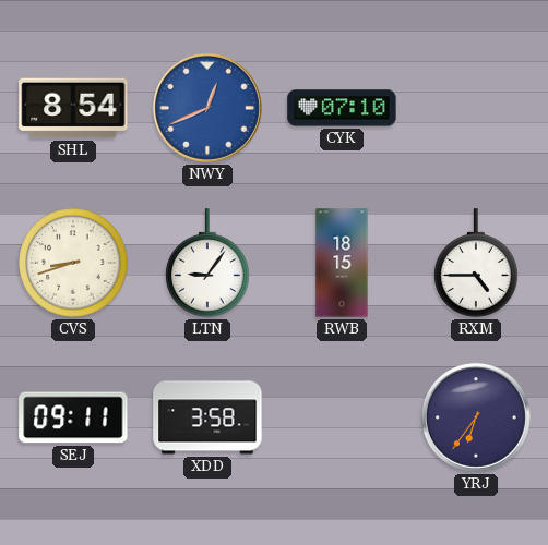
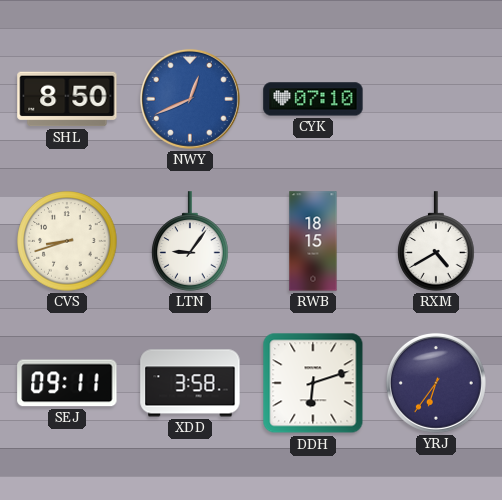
SHL: 8:54 -> 8:50 (67, 99)
RXM: 4:45 -> 4:40 (436, 241)
DDH: none -> 6:12 (313, 383)
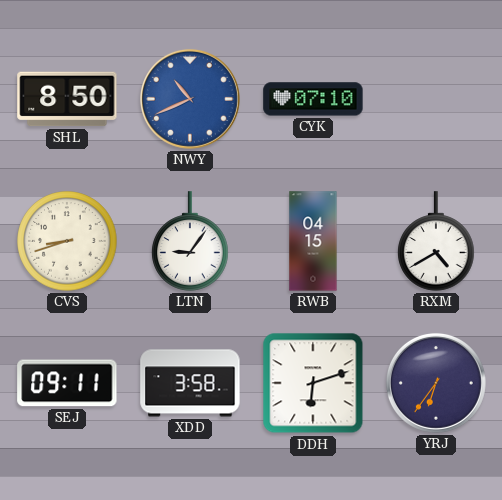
NWY: 12:41 -> 10:41 (190, 99)
RWB: 18:15 -> 04:15 (313, 241)
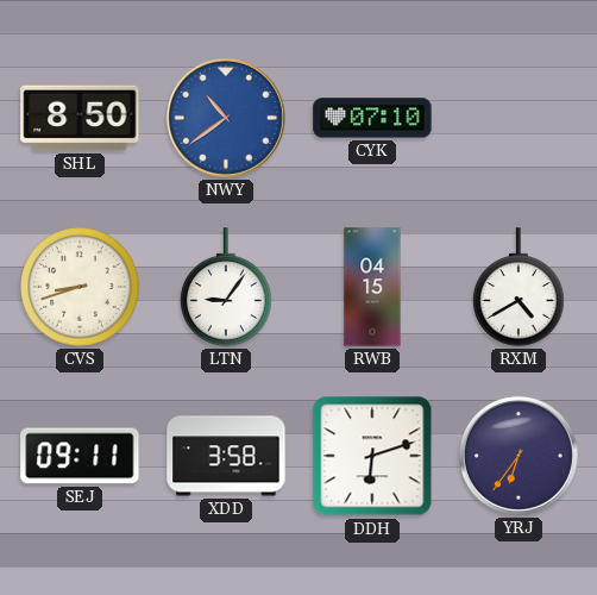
NWY: 10:41 -> 10:39 (226, 118)
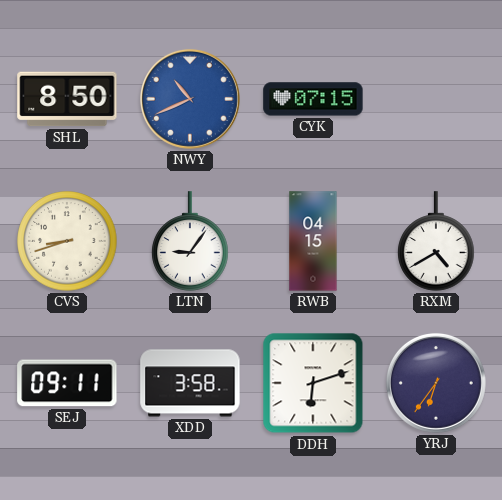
NWY: 10:39 -> 10:41 (190, 99)
CYK: 07:10 -> 07:15 (313, 99)
